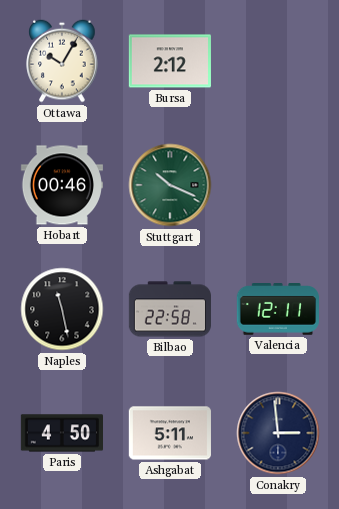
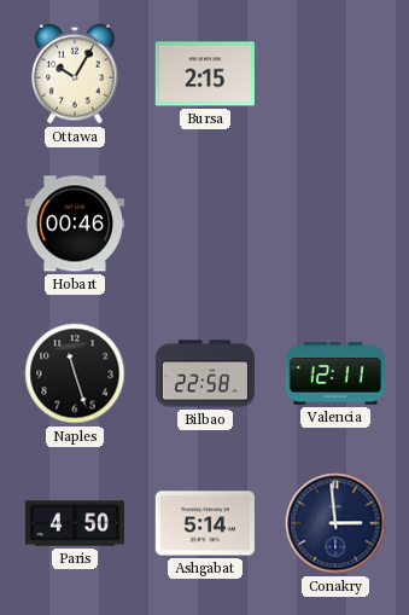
Bursa: 2:12 -> 2:15 (205, 74)
Stuttgart: 10:19 -> none (170, 185)
Naples: 11:28 -> 11:27 (75, 373)
Ashgabat: 5:11 -> 5:14 (205, 523)
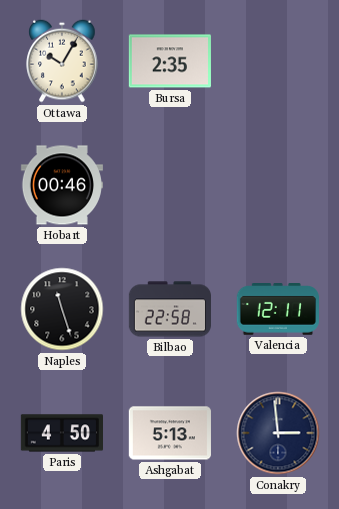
Bursa: 2:15 -> 2:35 (170, 61)
Ashgabat: 5:14 -> 5:13 (170, 433)
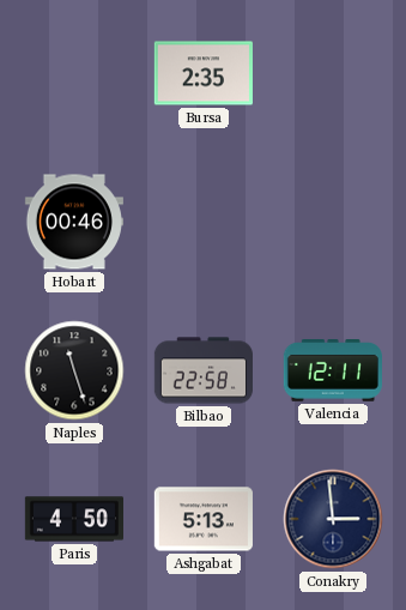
Ottawa: 10:05 -> none (62, 61)
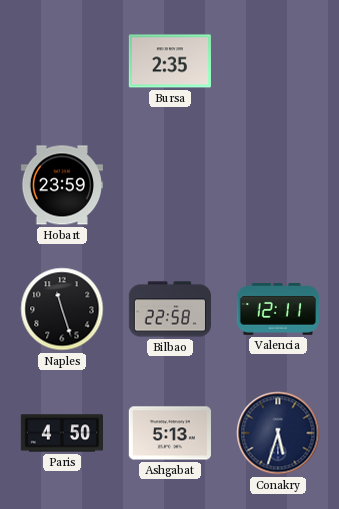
Hobart: 00:46 -> 23:59 (62, 185)
Conakry: 2:59 -> 5:33 (278, 433)
